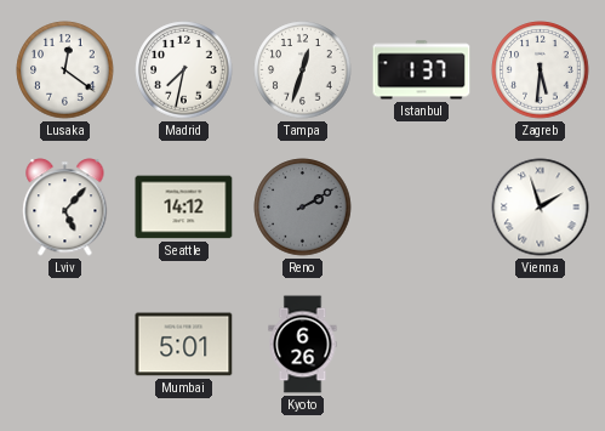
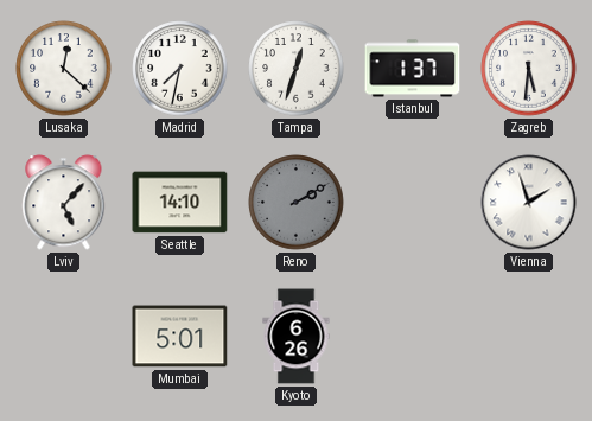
Lusaka: 12:21 -> 12:22 (64, 69)
Seattle: 14:12 -> 14:10 (180, 203)
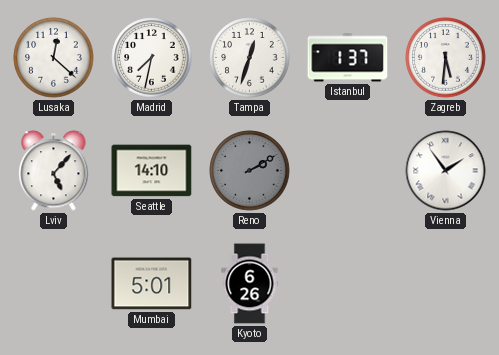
Vienna: 1:57 -> 1:54 (446, 171)
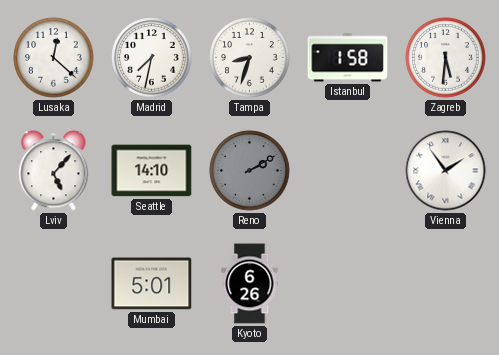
Tampa: 12:33 -> 8:33 (250, 58)
Istanbul: 1:37 -> 1:58 (348, 58)
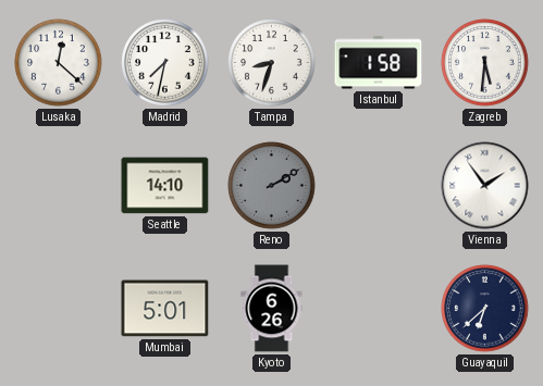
Lviv: 5:07 -> none (54, 171)
Guayaquil: none -> 6:38 (485, 309)
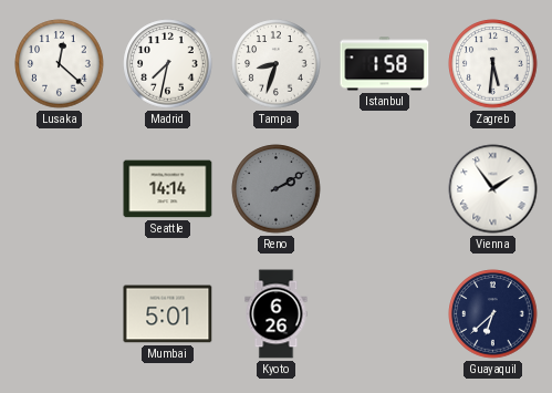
Seattle: 14:10 -> 14:14 (168, 189)
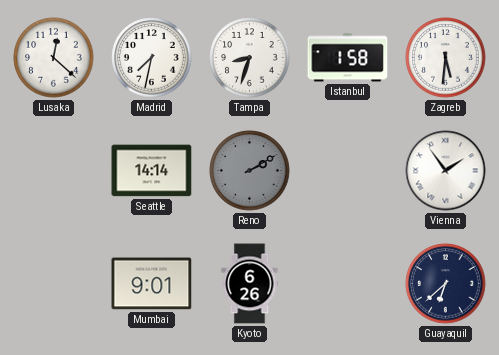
Mumbai: 5:01 -> 9:01 (152, 284)
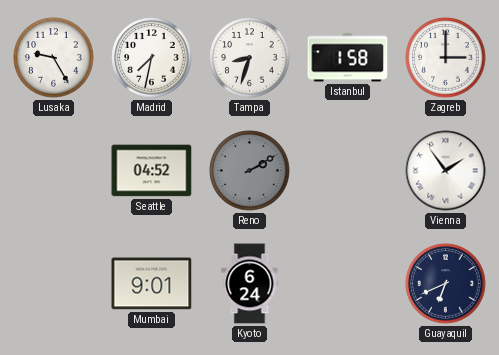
Lusaka: 12:22 -> 9:25 (54, 58)
Zagreb: 5:31 -> 3:00 (446, 58)
Seattle: 14:14 -> 04:52 (152, 171)
Kyoto: 6:26 -> 6:24 (250, 284)
Guayaquil: 6:38 -> 6:41 (446, 284)
